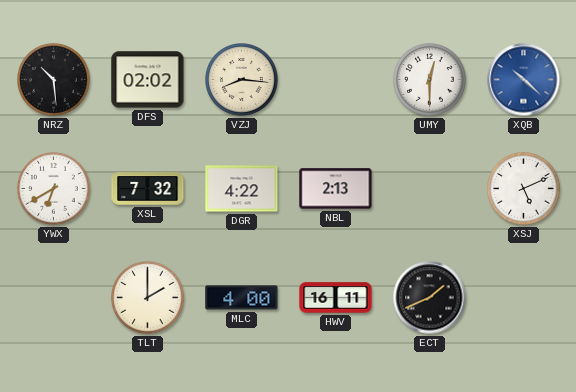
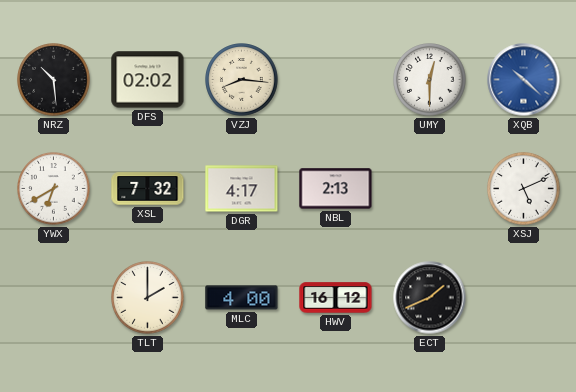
DGR: 4:22 -> 4:17 (242, 189)
HWV: 16:11 -> 16:12 (336, 298)
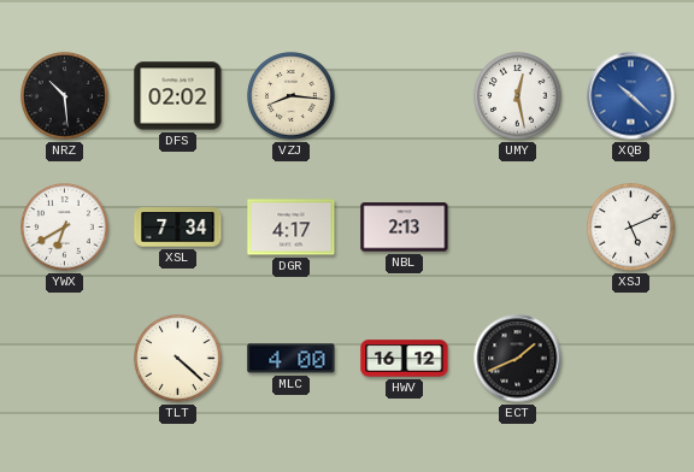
UMY: 12:30 -> 12:28 (518, 96)
XSL: 7:32 -> 7:34 (178, 228)
TLT: 2:00 -> 4:22 (178, 359)
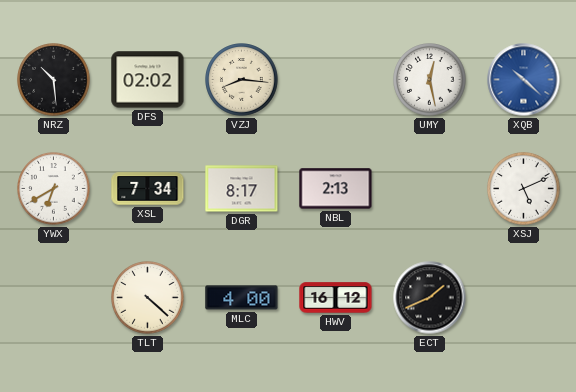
DGR: 4:17 -> 8:17 (242, 189)
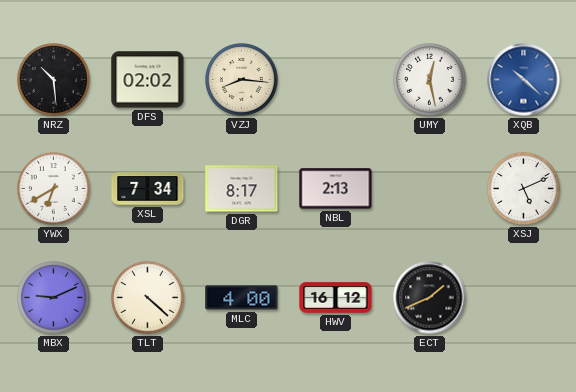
MBX: none -> 9:11 (54, 298)
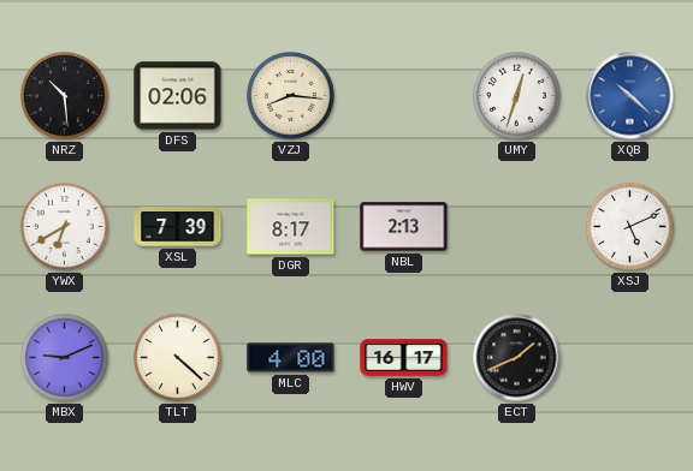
DFS: 02:02 -> 02:06 (178, 96)
UMY: 12:28 -> 12:33 (517, 96)
XSL: 7:34 -> 7:39 (178, 227)
HWV: 16:12 -> 16:17 (404, 358)
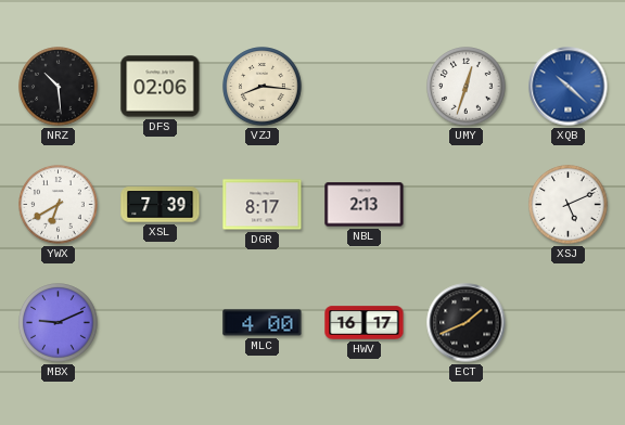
TLT: 4:22 -> none (178, 358)
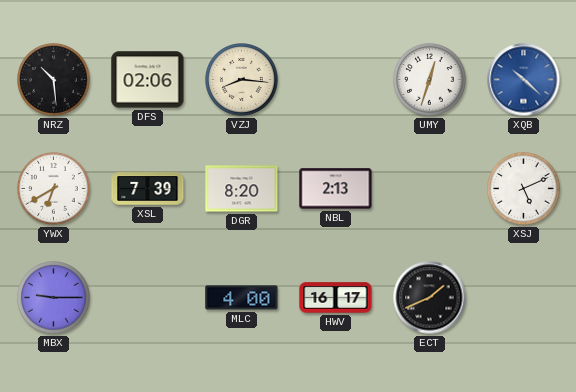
DGR: 8:17 -> 8:20 (242, 189)
MBX: 9:11 -> 9:15 (54, 298)
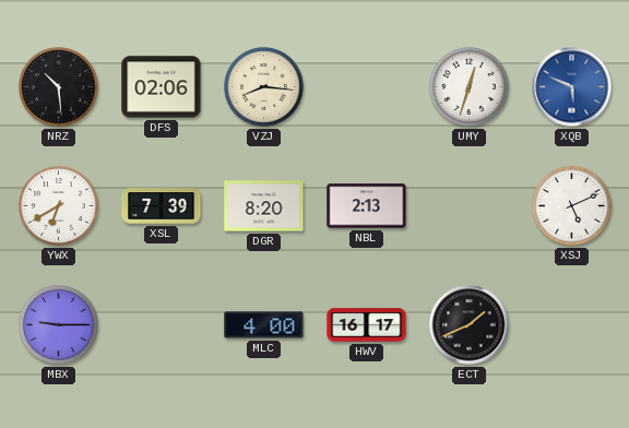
XQB: 10:22 -> 5:49 (572, 87)
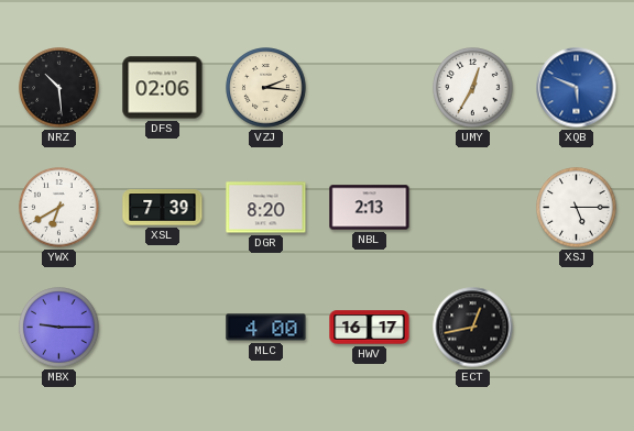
VZJ: 8:16 -> 2:16 (266, 88)
UMY: 12:33 -> 12:35 (473, 88)
XSJ: 5:11 -> 5:15 (577, 208)
ECT: 1:41 -> 12:43 (473, 328)
